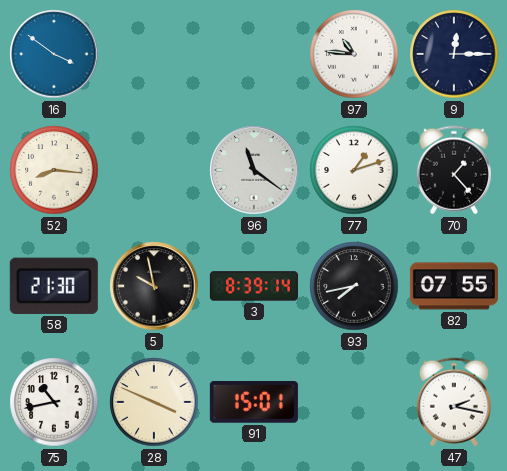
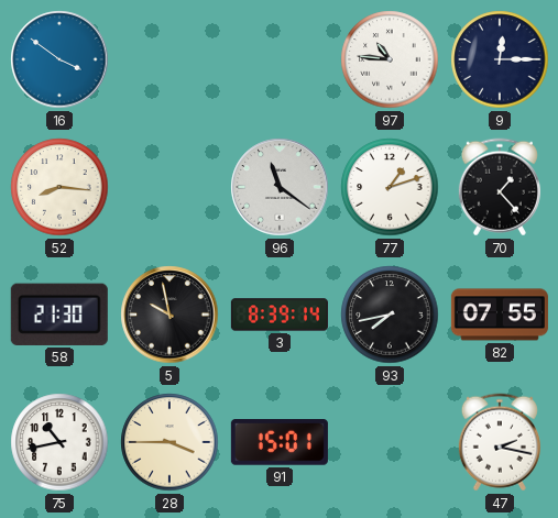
28: 3:49 -> 3:45 (169, 442)
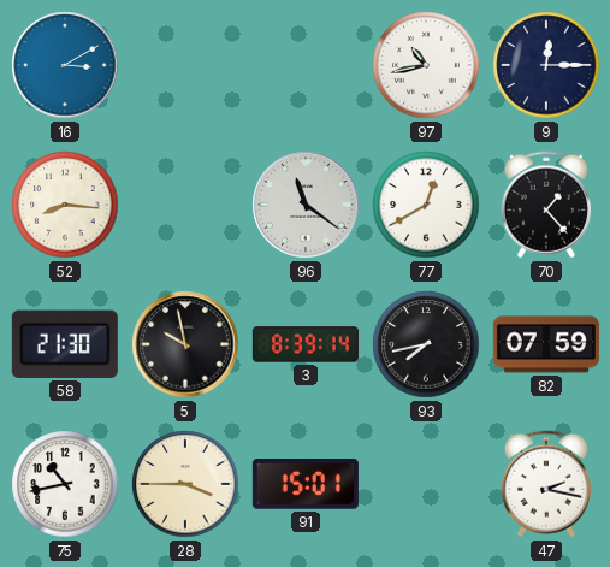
16: 3:51 -> 3:10 (65, 65)
97: 10:46 -> 10:43 (426, 65)
77: 1:12 -> 12:40 (426, 205)
82: 07:55 -> 07:59 (546, 344)
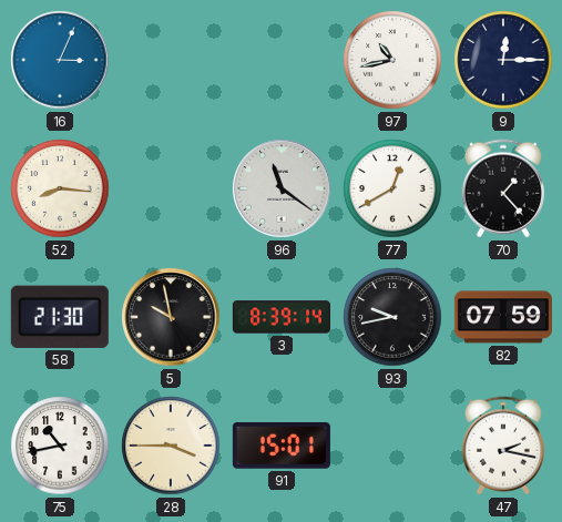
16: 3:10 -> 3:04 (60, 60)
93: 7:43 -> 9:43 (392, 317)
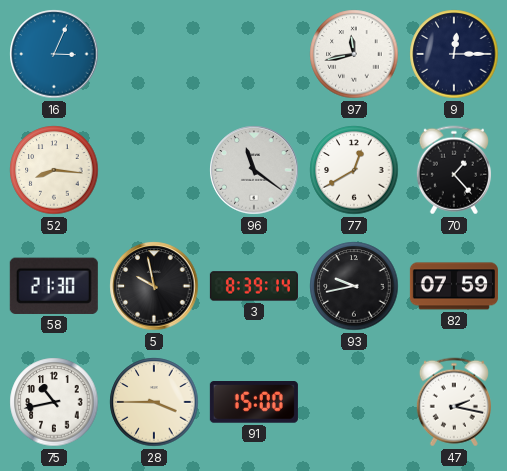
97: 10:43 -> 11:43 (354, 54)
91: 15:01 -> 15:00 (254, 403)
